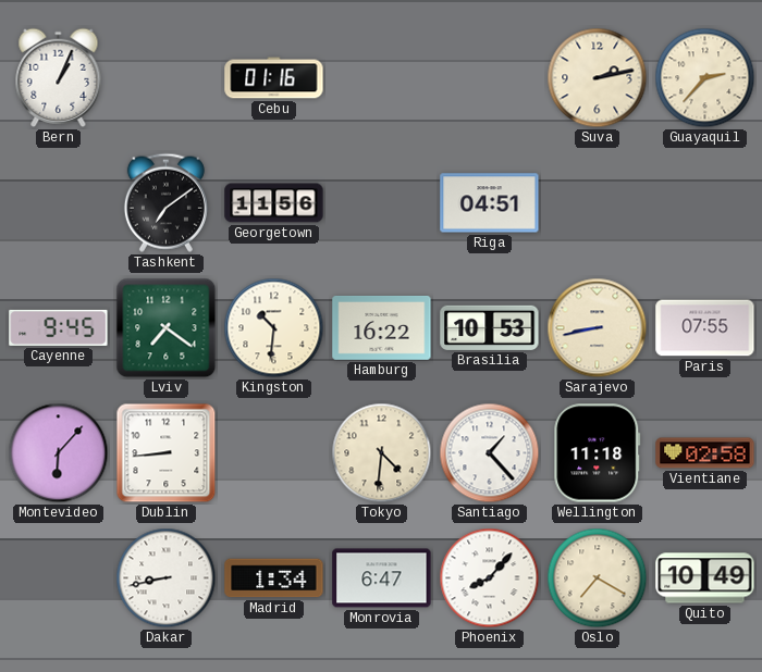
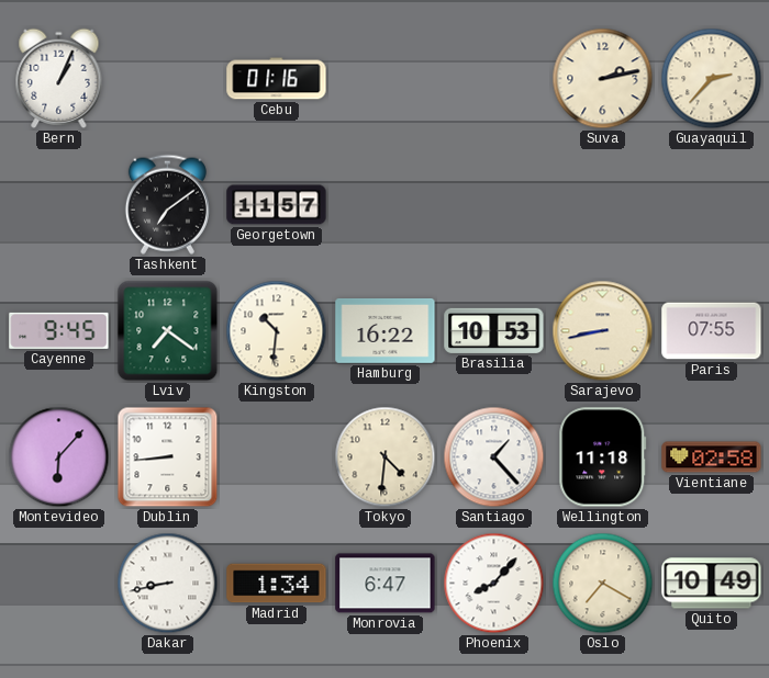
Georgetown: 11:56 -> 11:57 (277, 205)
Riga: 04:51 -> none (490, 203)
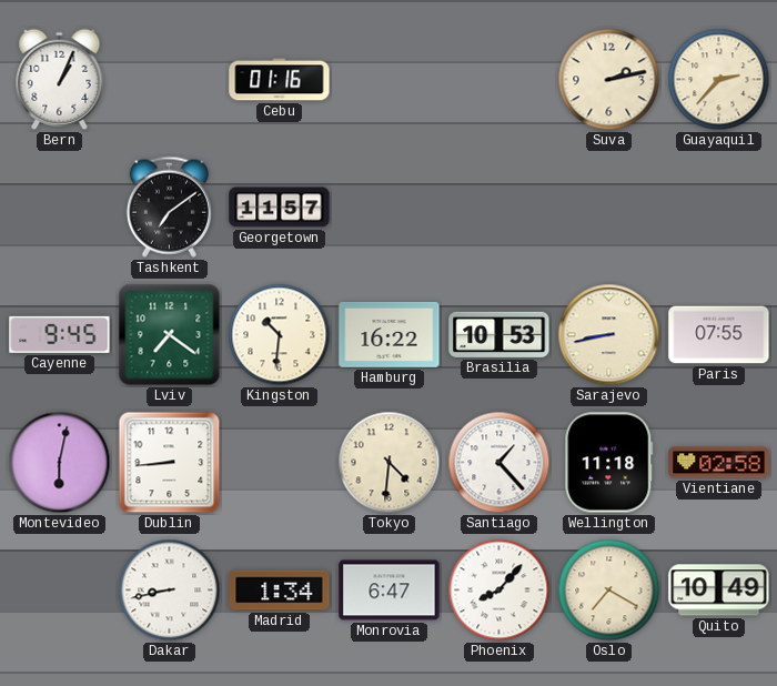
Montevideo: 6:07 -> 6:02 (60, 463)
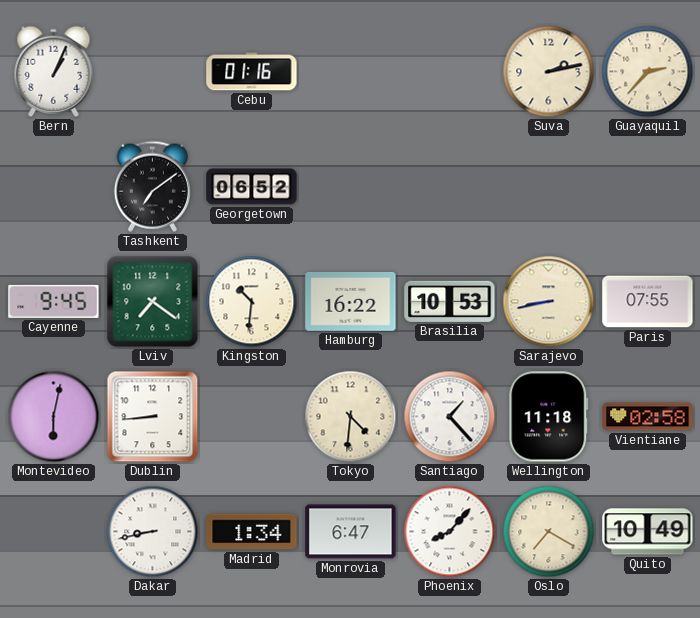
Georgetown: 11:57 -> 06:52 (252, 187)
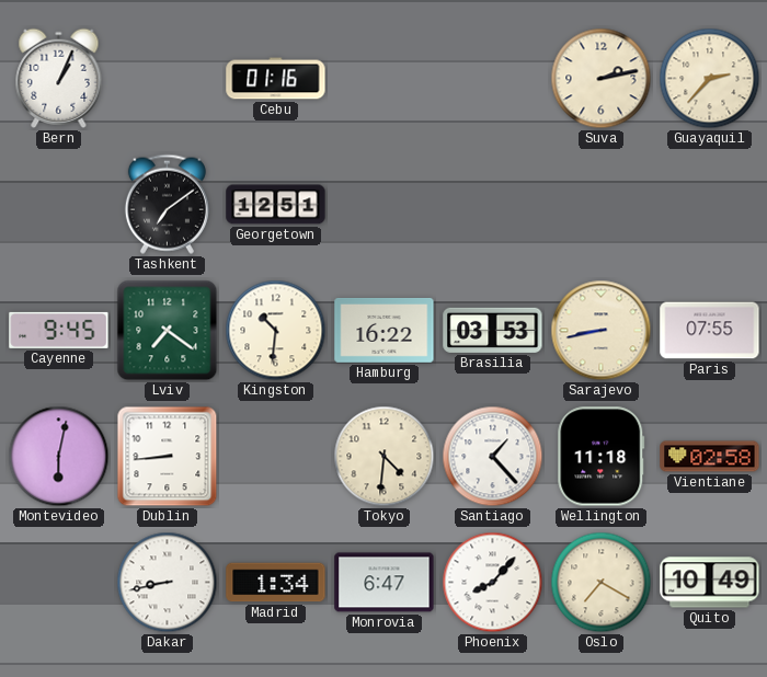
Georgetown: 06:52 -> 12:51 (276, 205)
Brasilia: 10:53 -> 03:53 (493, 330)
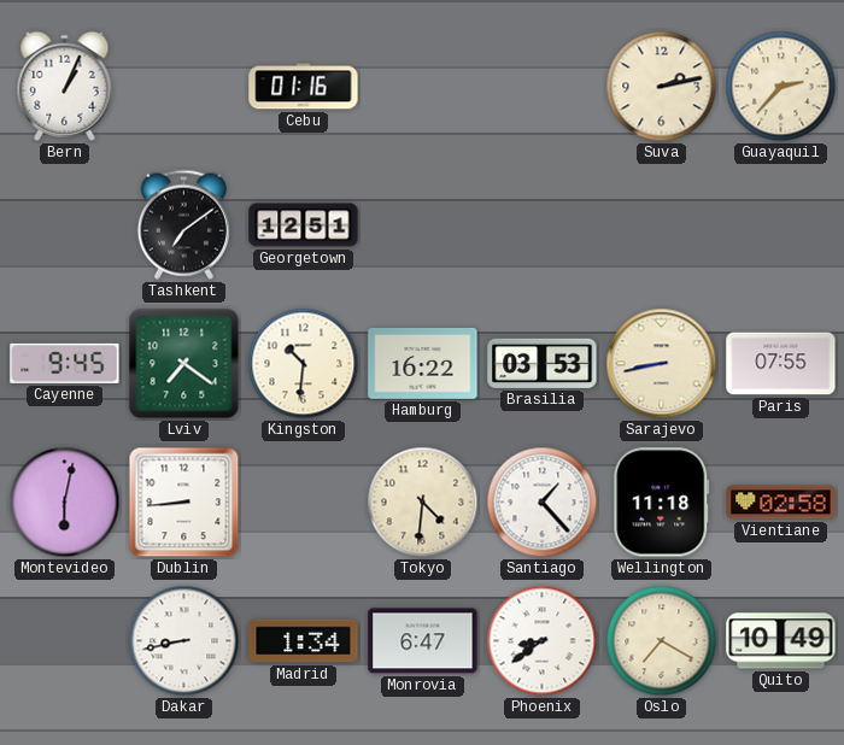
Phoenix: 8:07 -> 8:39 (543, 641)
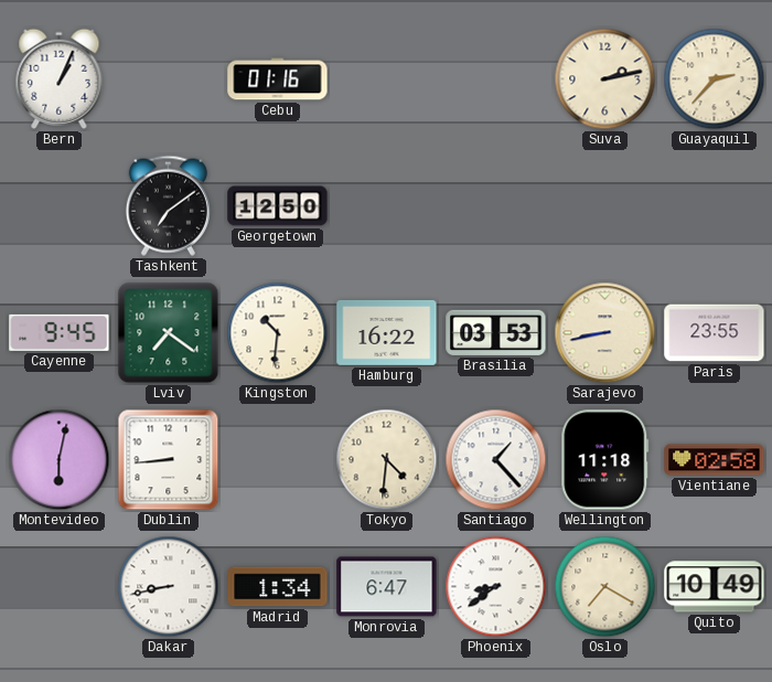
Georgetown: 12:51 -> 12:50 (278, 206)
Paris: 07:55 -> 23:55 (715, 333)
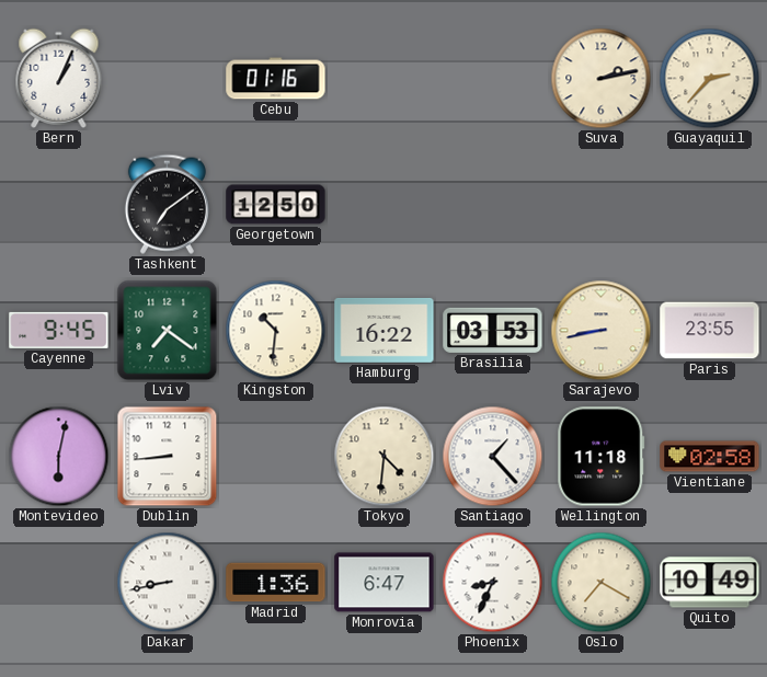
Madrid: 1:34 -> 1:36 (276, 583)
Phoenix: 8:39 -> 8:34 (493, 583)
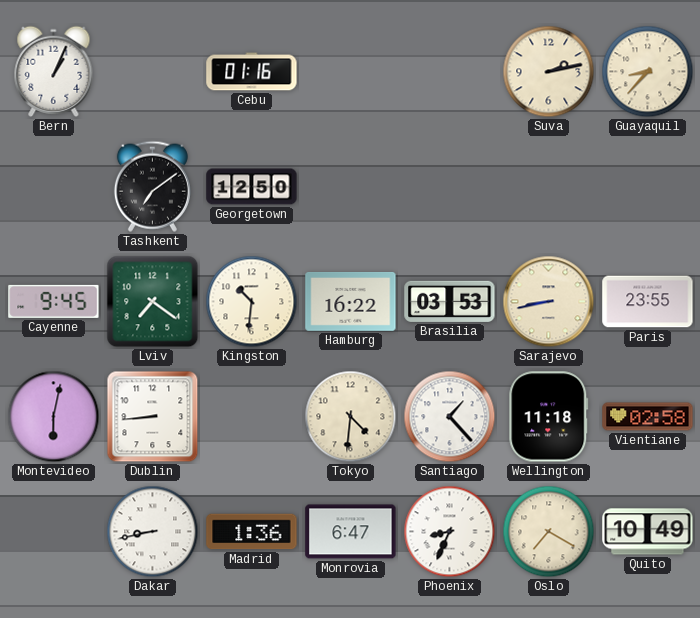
Guayaquil: 2:37 -> 8:37 (648, 72)
